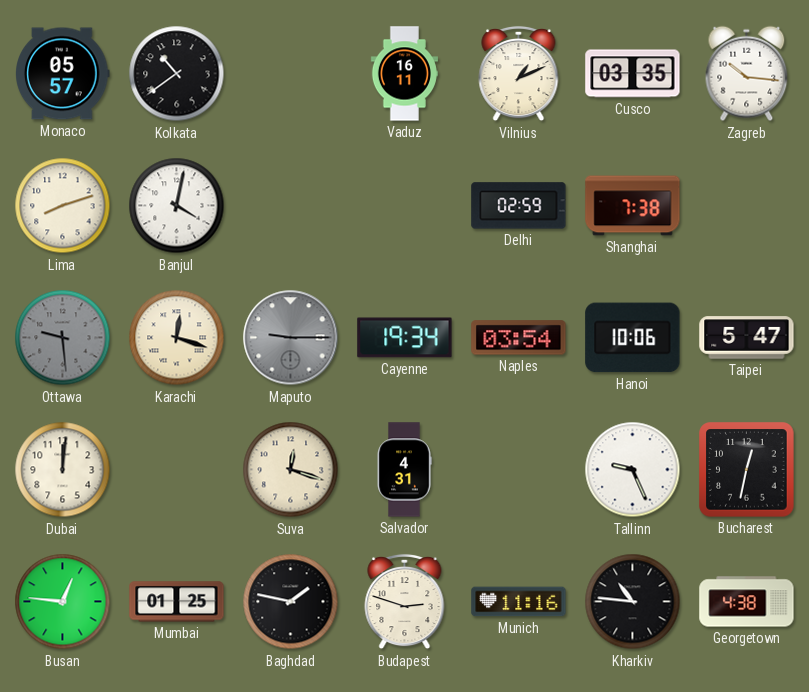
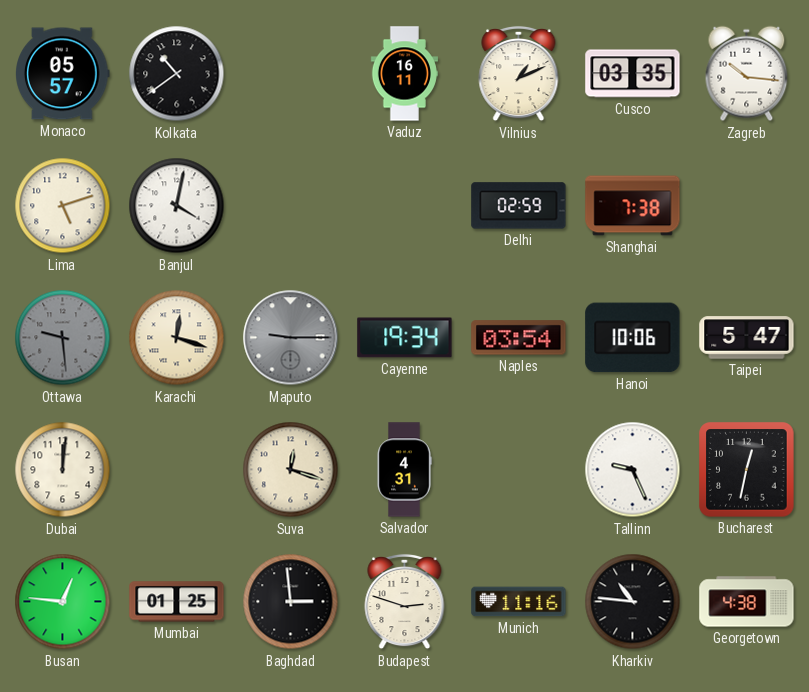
Lima: 8:12 -> 5:12 (63, 206)
Baghdad: 1:47 -> 2:59 (291, 602)
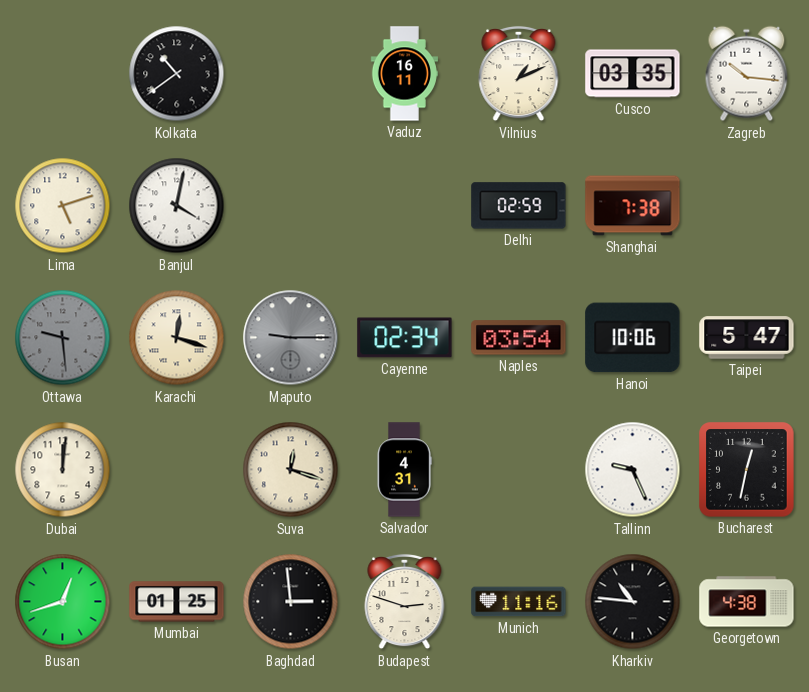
Monaco: 05:57 -> none (63, 74)
Cayenne: 19:34 -> 02:34 (405, 338)
Busan: 12:46 -> 12:42 (63, 602)
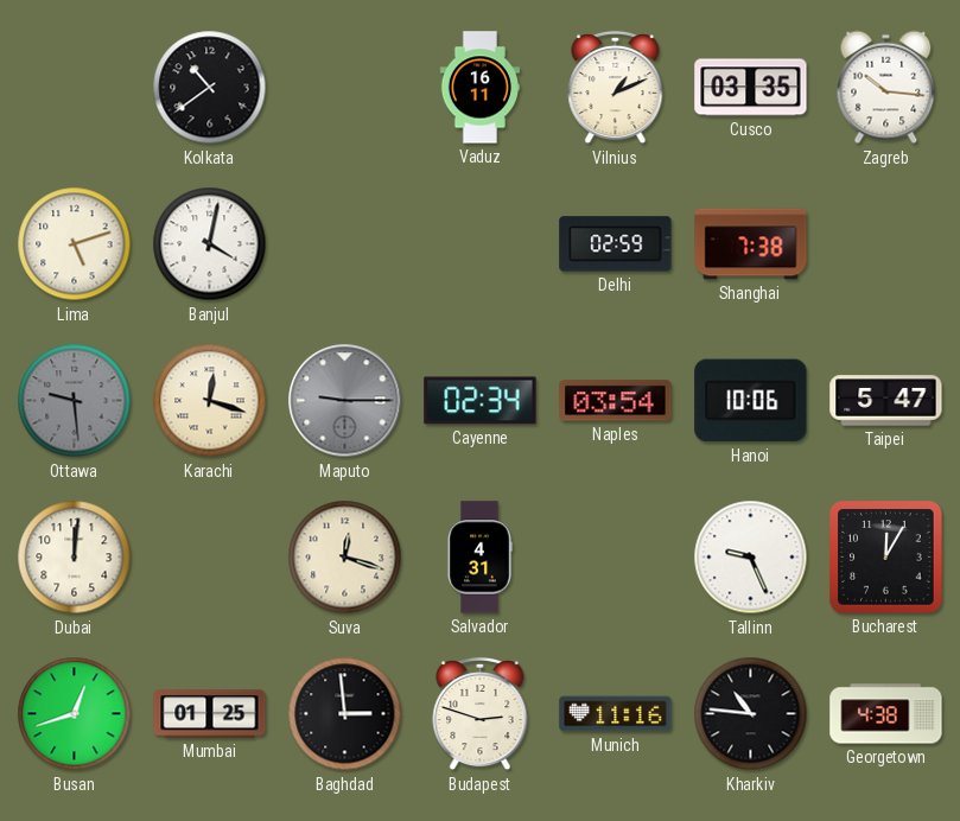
Bucharest: 12:32 -> 12:05 (886, 558)
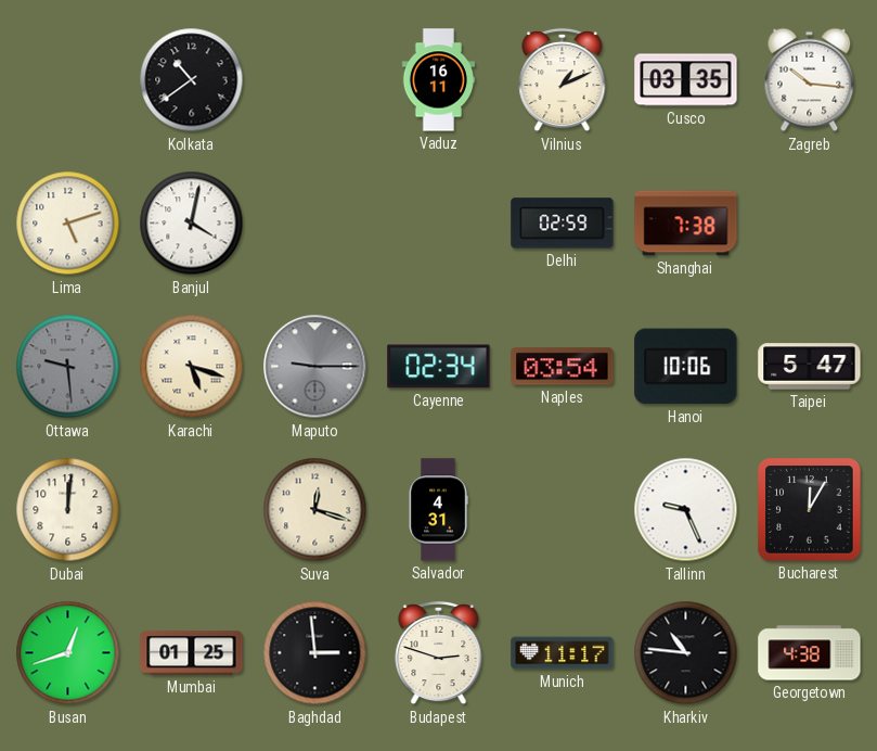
Karachi: 12:18 -> 5:18 (192, 367)
Munich: 11:16 -> 11:17 (563, 653)
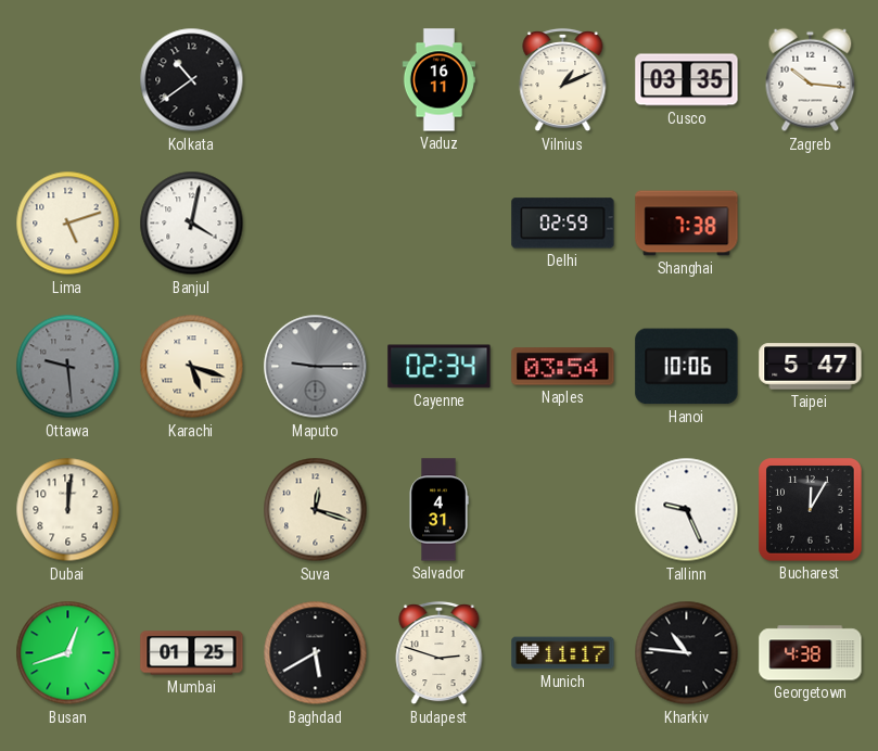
Baghdad: 2:59 -> 5:40 (316, 653)
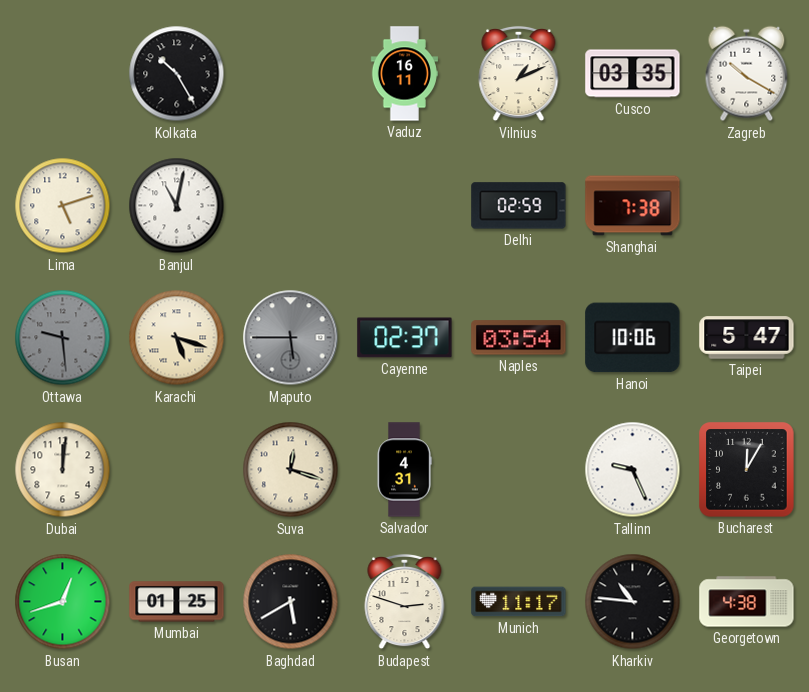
Kolkata: 10:39 -> 10:25 (177, 74)
Zagreb: 10:16 -> 10:20 (747, 74)
Banjul: 4:02 -> 11:02 (177, 206)
Maputo: 9:15 -> 5:45 (291, 338)
Cayenne: 02:34 -> 02:37 (405, 338)
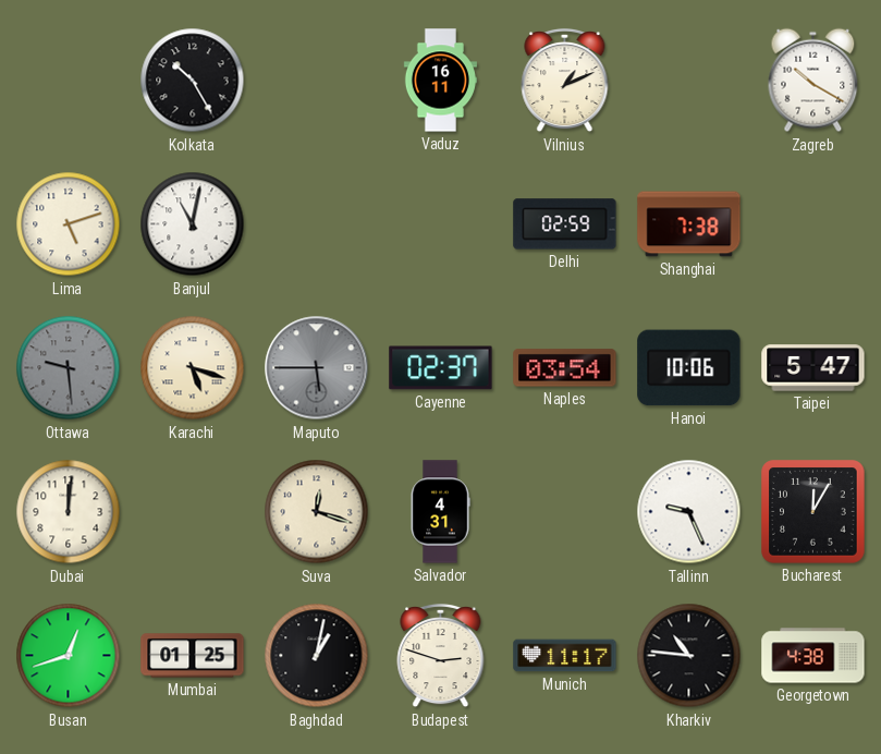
Cusco: 03:35 -> none (633, 74)
Baghdad: 5:40 -> 1:02 (317, 656)
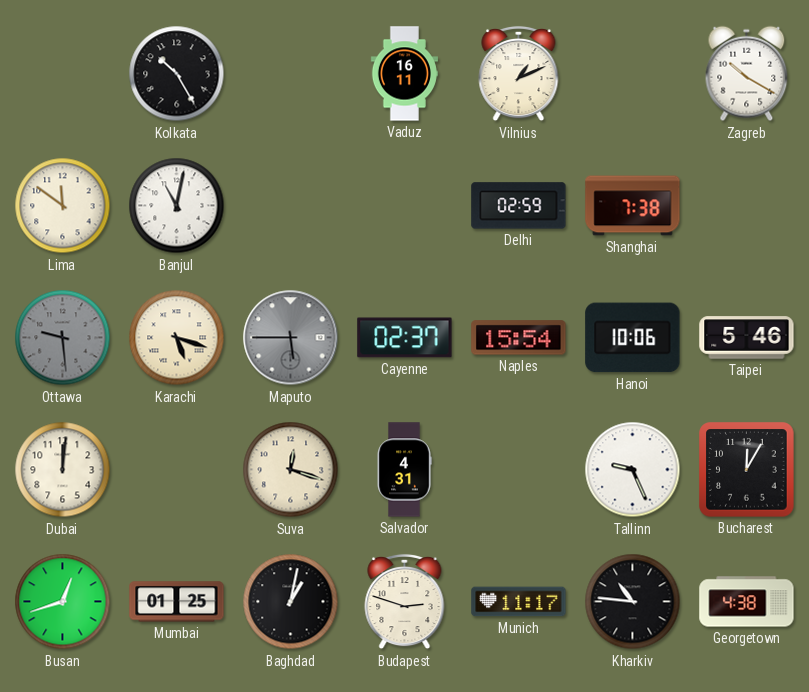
Lima: 5:12 -> 11:51 (63, 206)
Naples: 03:54 -> 15:54 (519, 338)
Taipei: 5:47 -> 5:46 (747, 338)
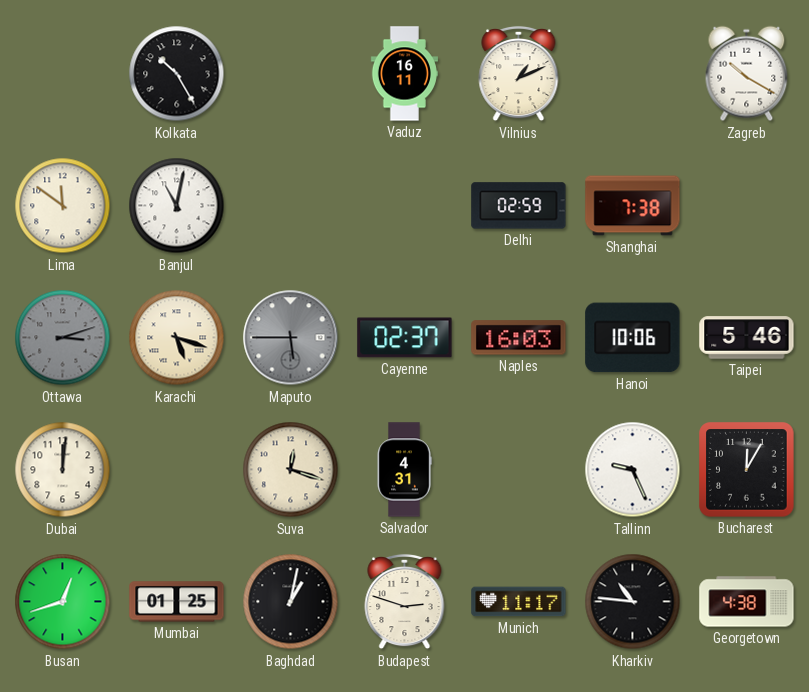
Ottawa: 9:29 -> 3:12 (63, 338)
Naples: 15:54 -> 16:03 (519, 338)
